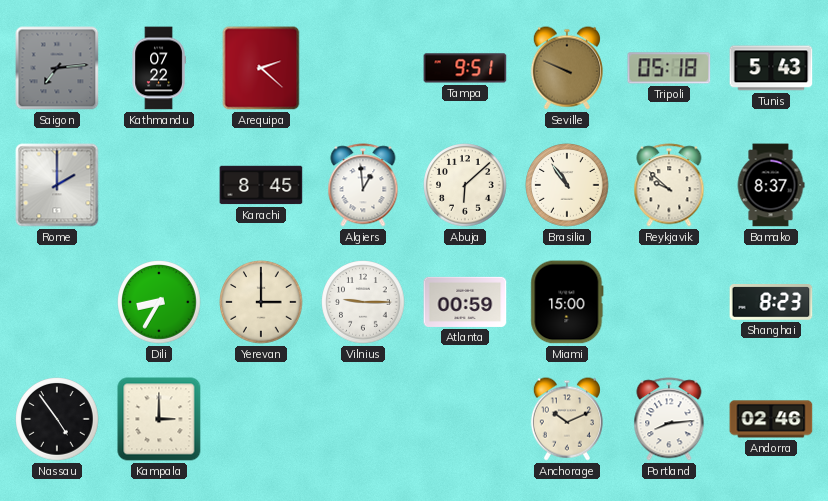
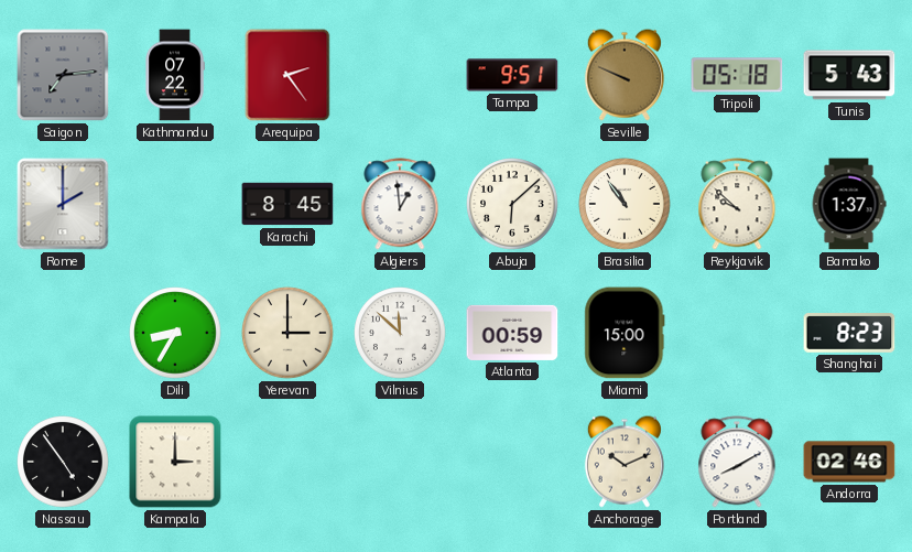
Arequipa: 2:22 -> 2:24 (287, 75)
Bamako: 8:37 -> 1:37 (849, 204)
Vilnius: 9:15 -> 11:52 (400, 333)
Portland: 8:14 -> 8:10 (737, 462)
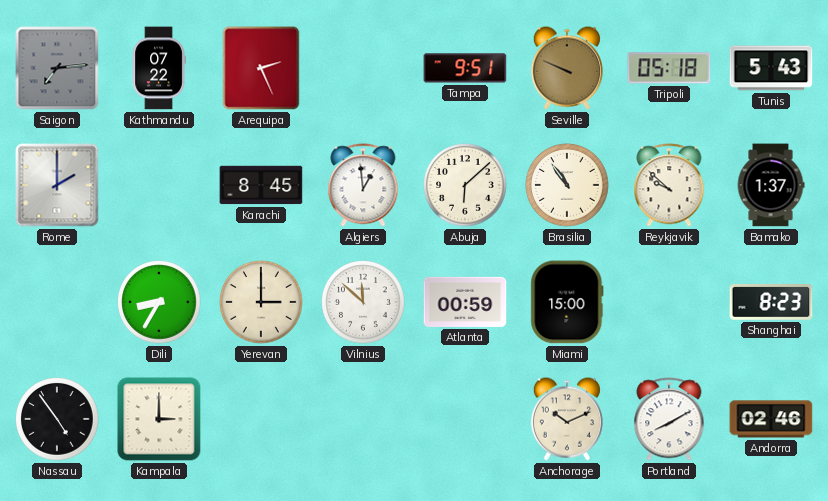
Arequipa: 2:24 -> 2:26 (261, 68)
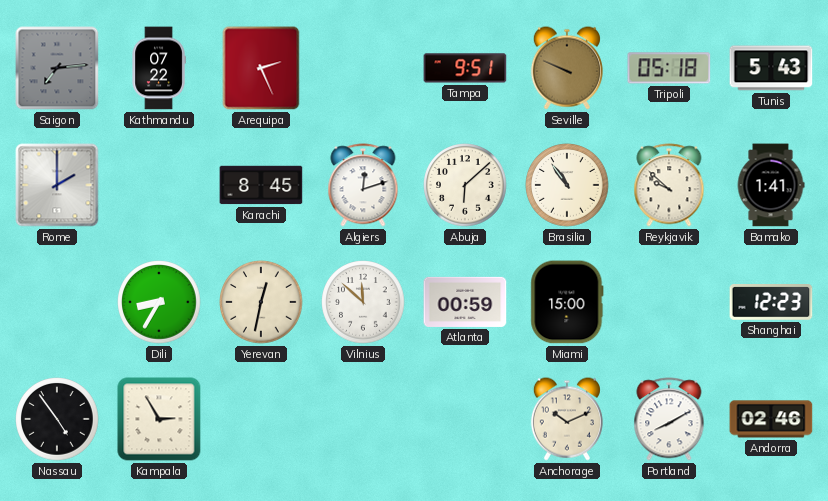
Algiers: 12:59 -> 12:12 (363, 185)
Bamako: 1:37 -> 1:41 (771, 185)
Yerevan: 3:00 -> 12:32 (261, 302)
Shanghai: 8:23 -> 12:23 (771, 302)
Kampala: 3:00 -> 2:55 (159, 419)
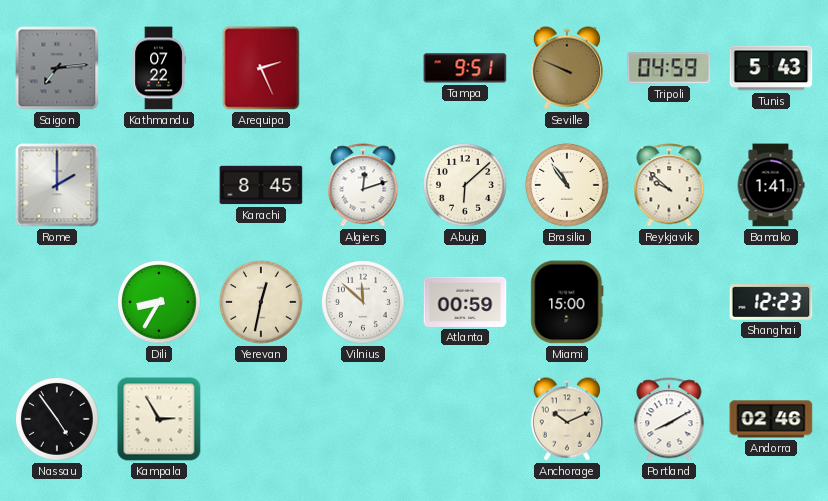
Tripoli: 05:18 -> 04:59 (669, 68)
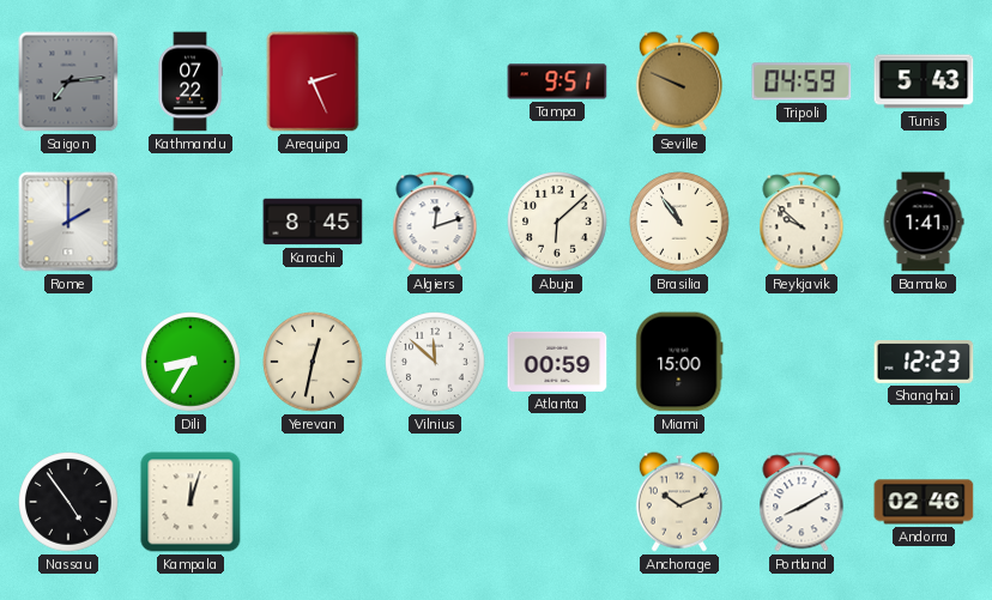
Kampala: 2:55 -> 12:03 (190, 502)
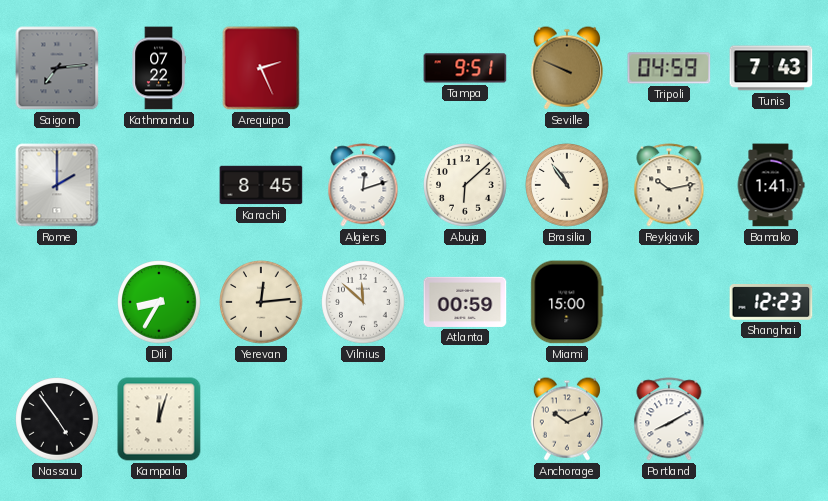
Tunis: 5:43 -> 7:43 (771, 68)
Reykjavik: 9:52 -> 10:13 (669, 185)
Yerevan: 12:32 -> 12:14 (261, 302)
Andorra: 02:46 -> none (924, 502)
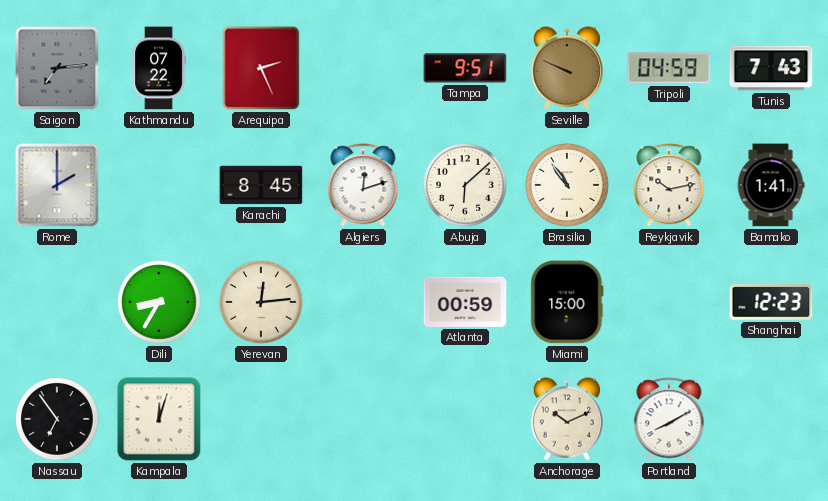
Vilnius: 11:52 -> none (363, 302)
Nassau: 4:54 -> 6:54 (57, 419)
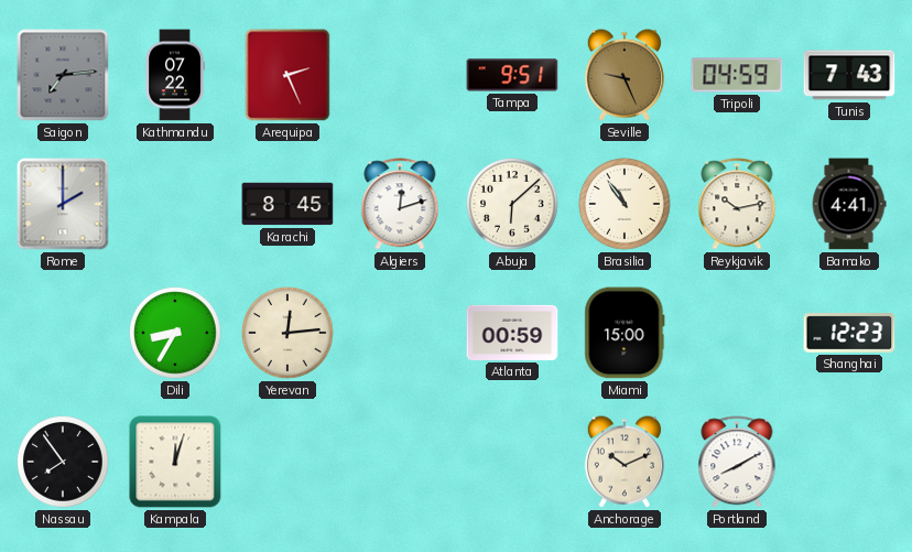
Seville: 9:49 -> 9:26 (625, 75)
Bamako: 1:41 -> 4:41 (849, 204)
Nassau: 6:54 -> 7:54 (63, 462)
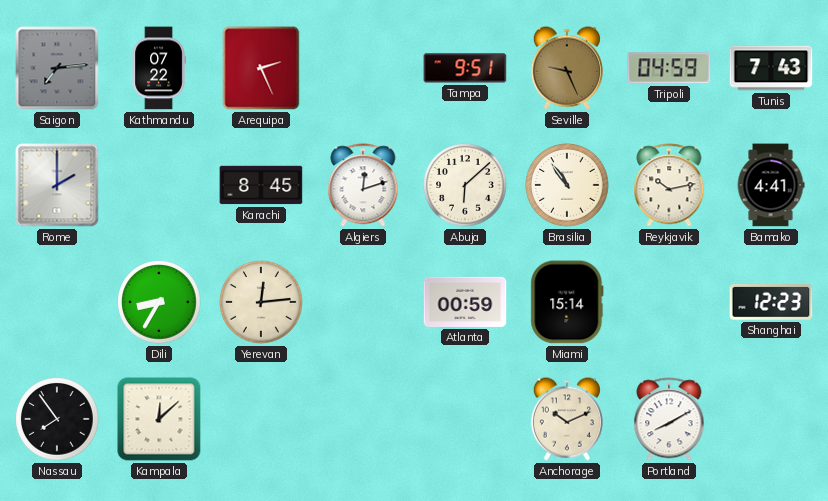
Miami: 15:00 -> 15:14 (567, 302)
Kampala: 12:03 -> 12:08 (159, 419)
